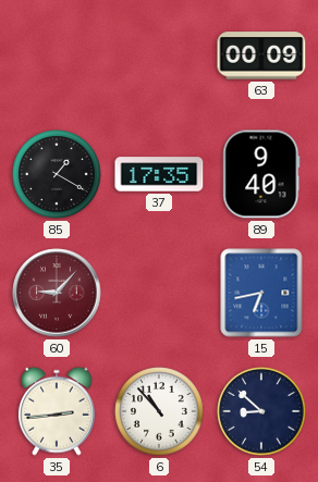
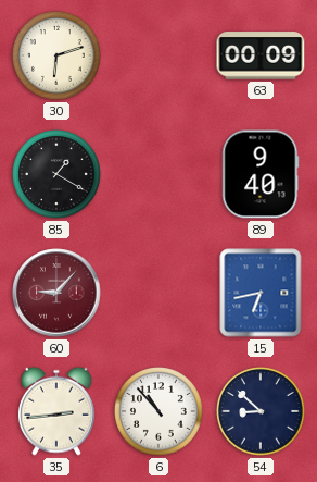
30: none -> 6:12 (58, 57)
37: 17:35 -> none (159, 174)
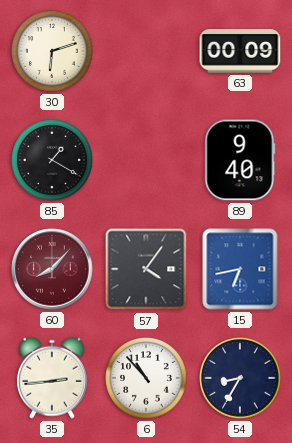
60: 9:07 -> 8:07 (52, 269)
57: none -> 4:06 (146, 269)
54: 8:52 -> 8:35 (241, 379)
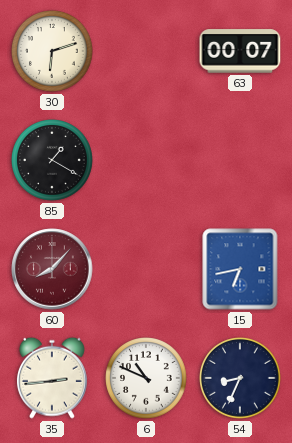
63: 00:09 -> 00:07 (240, 51)
89: 9:40 -> none (240, 160)
57: 4:06 -> none (146, 269)
6: 10:53 -> 10:49 (147, 379)
54: 8:35 -> 8:34 (241, 379)
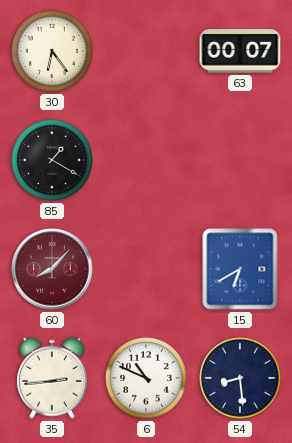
30: 6:12 -> 6:24 (53, 52)
15: 6:43 -> 6:40 (240, 269)
54: 8:34 -> 8:29 (241, 379)
